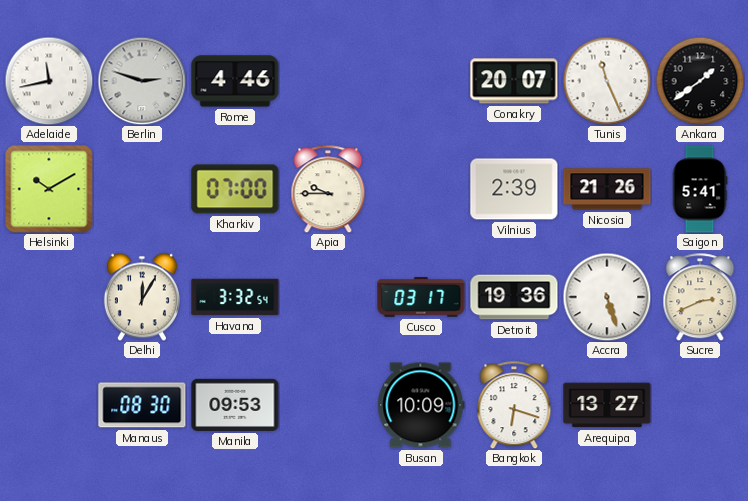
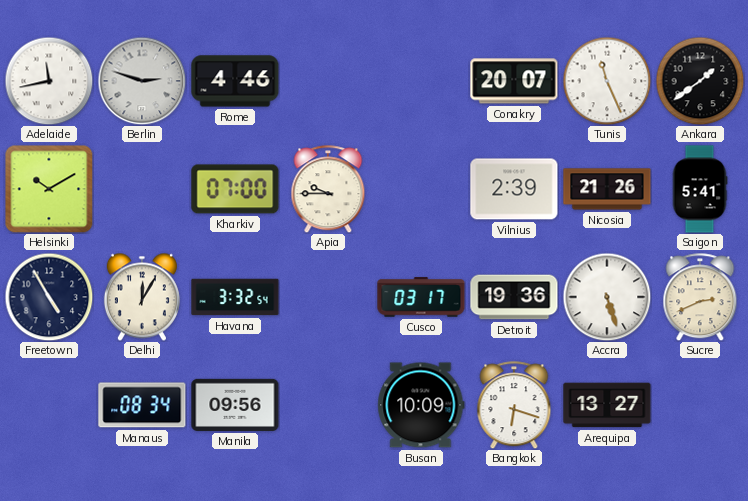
Freetown: none -> 4:55 (49, 297)
Manaus: 08:30 -> 08:34 (142, 405)
Manila: 09:53 -> 09:56 (235, 405)
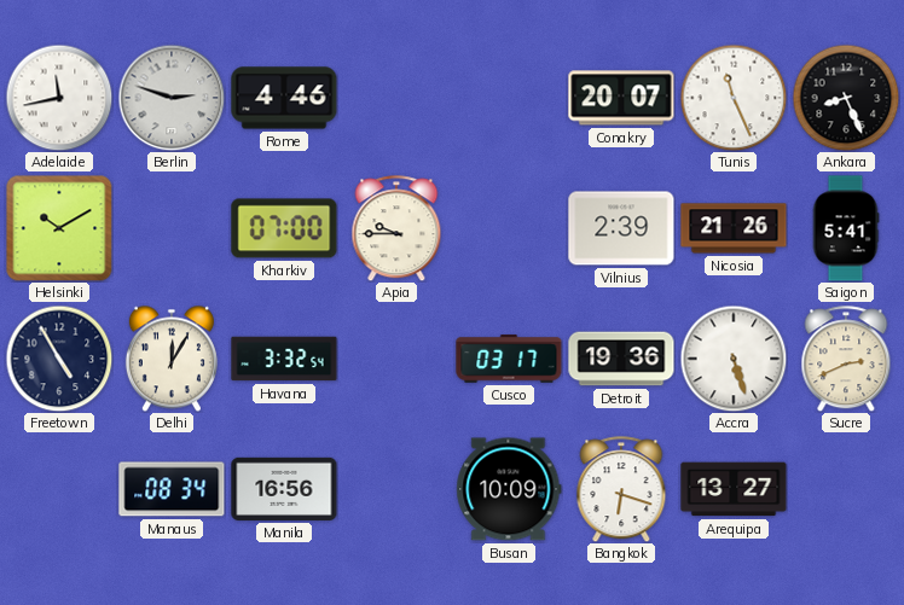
Ankara: 1:39 -> 8:26 (846, 98)
Manila: 09:56 -> 16:56 (284, 489)
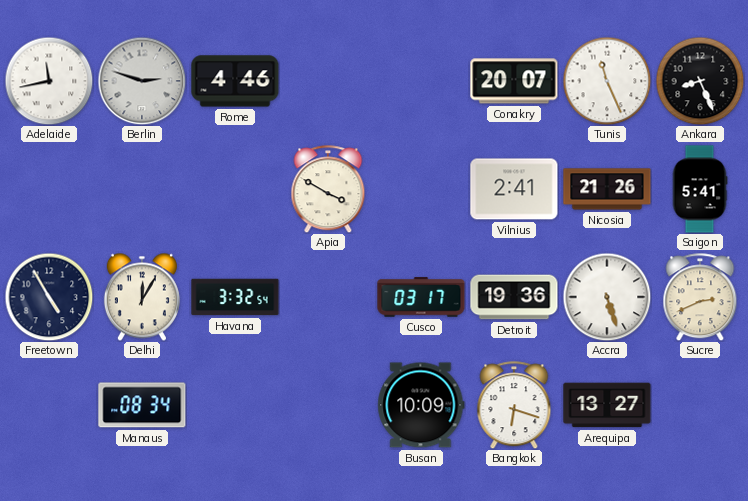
Helsinki: 10:10 -> none (59, 228)
Kharkiv: 07:00 -> none (284, 228)
Apia: 9:45 -> 3:50 (328, 189)
Vilnius: 2:39 -> 2:41 (514, 189)
Manila: 16:56 -> none (284, 489)
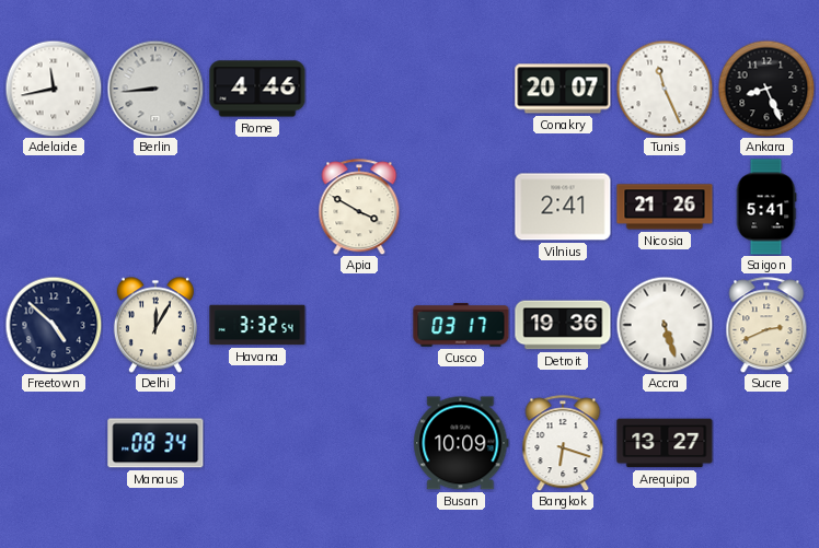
Berlin: 2:48 -> 8:44 (155, 89)
Freetown: 4:55 -> 4:52 (54, 325)
